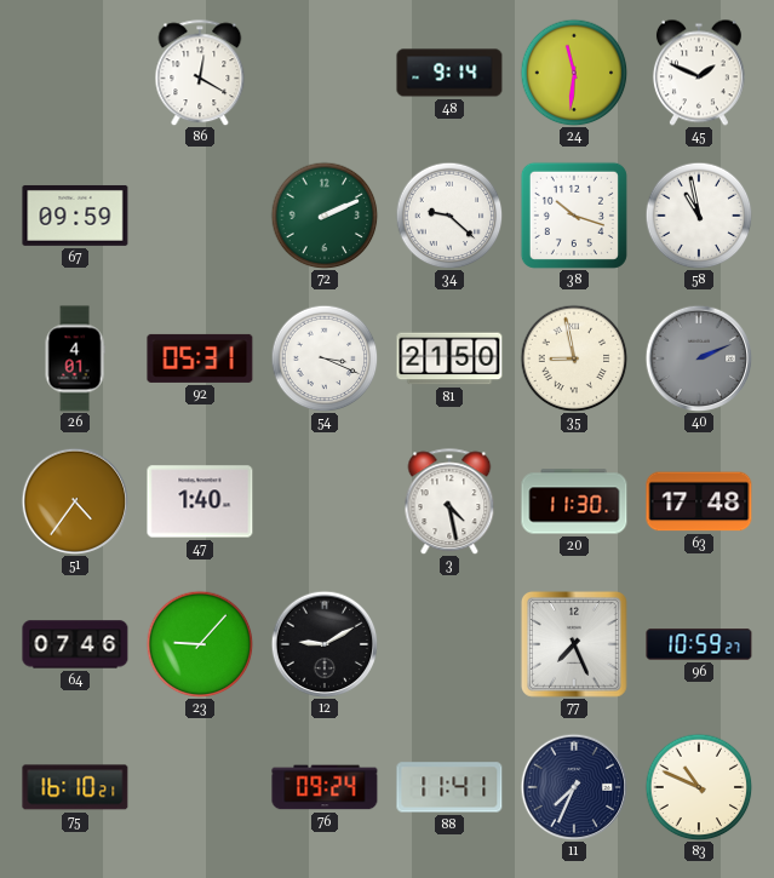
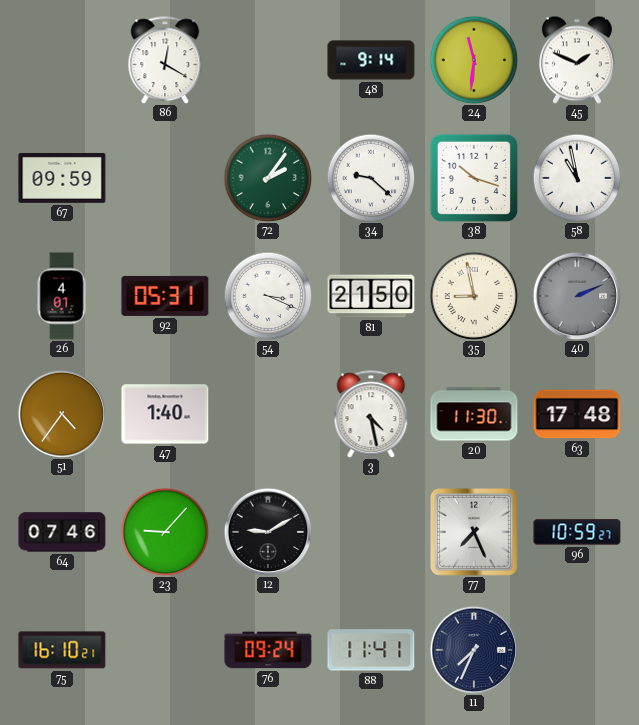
72: 2:11 -> 2:06 (268, 178)
83: 10:49 -> none (699, 787)
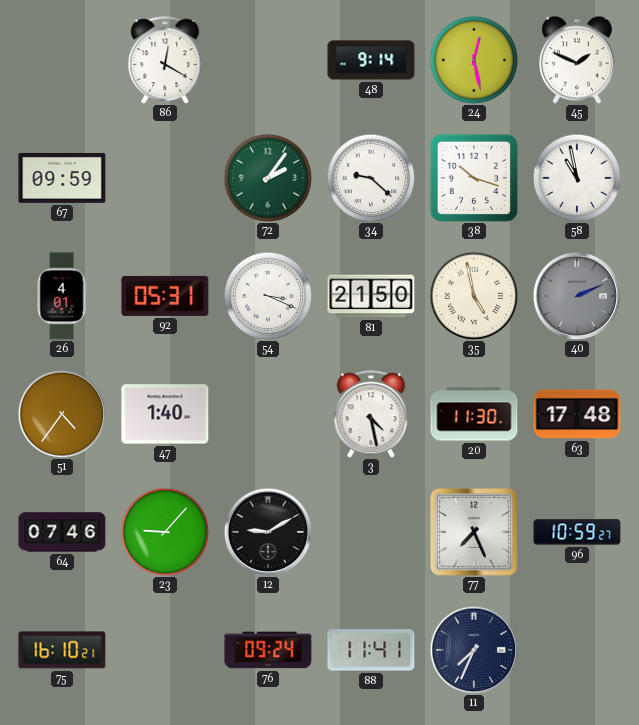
24: 11:31 -> 12:28 (474, 60)
35: 8:58 -> 4:58 (474, 296)
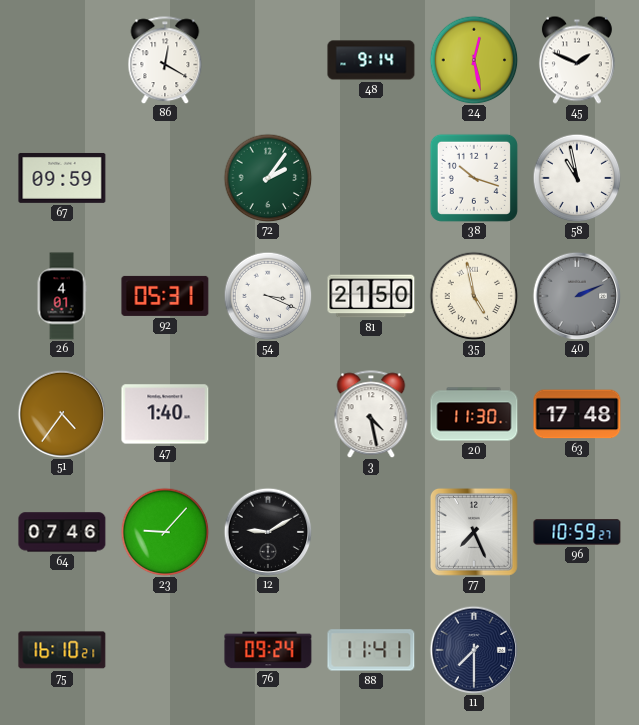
34: 9:22 -> none (371, 178)
11: 7:34 -> 7:30 (474, 650)
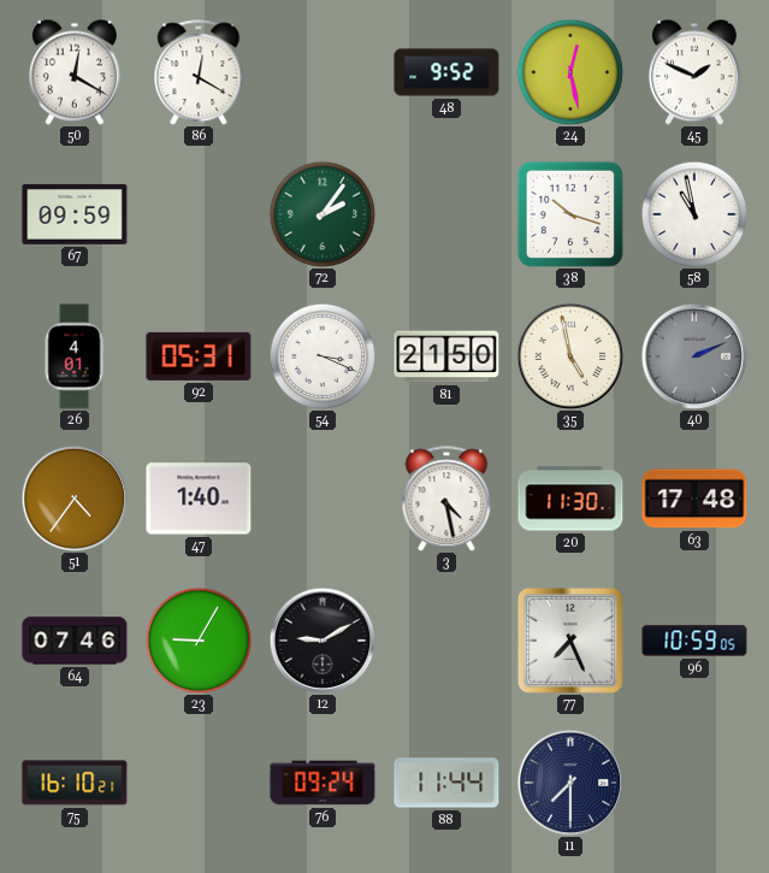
50: none -> 12:20 (75, 72)
48: 9:14 -> 9:52 (446, 72)
23: 9:07 -> 9:05 (199, 641)
96: 10:59:27 -> 10:59:05 (694, 641)
88: 11:41 -> 11:44 (446, 783)
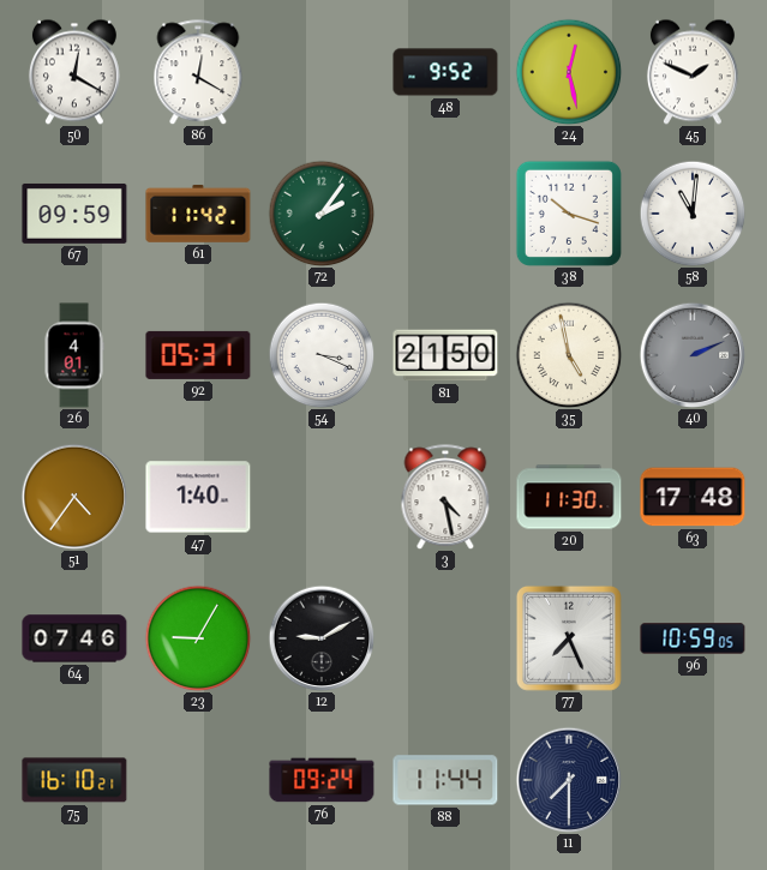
61: none -> 11:42 (198, 214)
58: 10:58 -> 11:01 (693, 214)
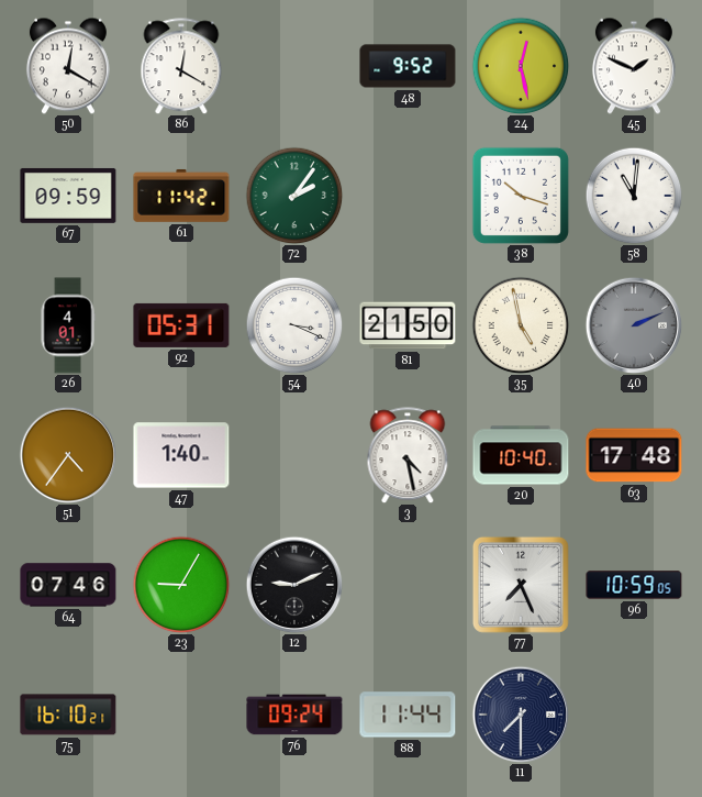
20: 11:30 -> 10:40 (521, 455)
12: 9:10 -> 9:11 (294, 585)
